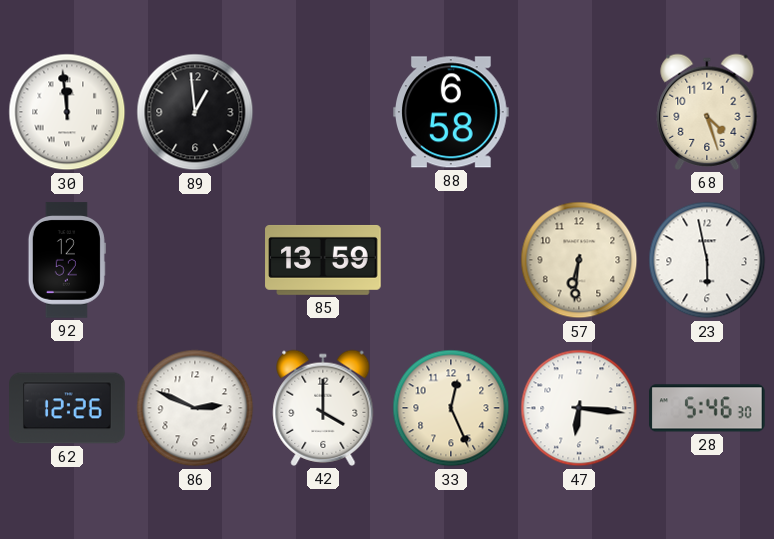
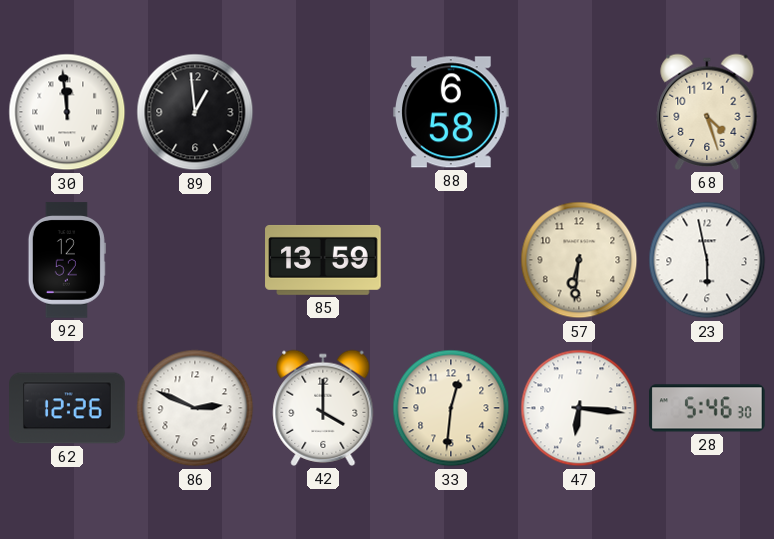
33: 12:26 -> 12:31 (451, 408)
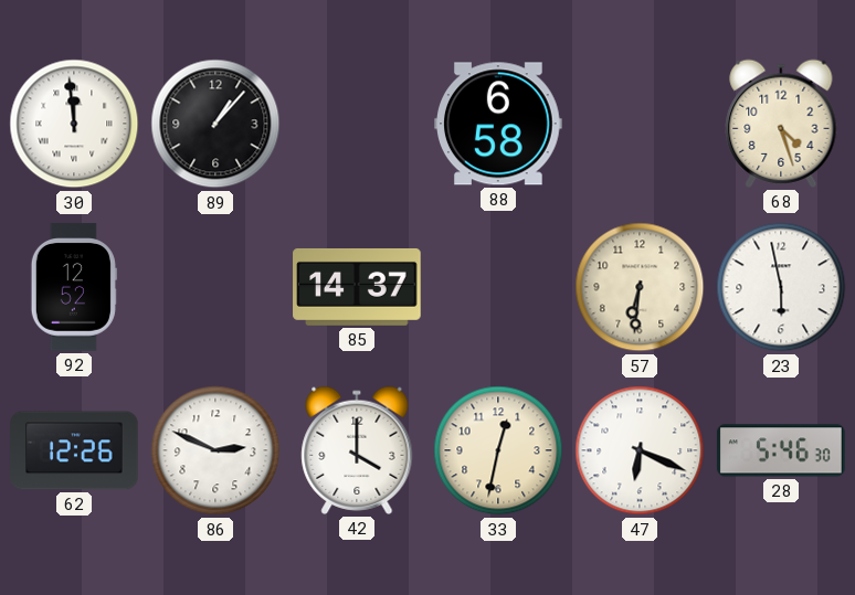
89: 12:59 -> 1:07 (215, 124)
85: 13:59 -> 14:37 (357, 287)
33: 12:31 -> 12:32 (498, 450)
47: 6:16 -> 6:19 (640, 450)
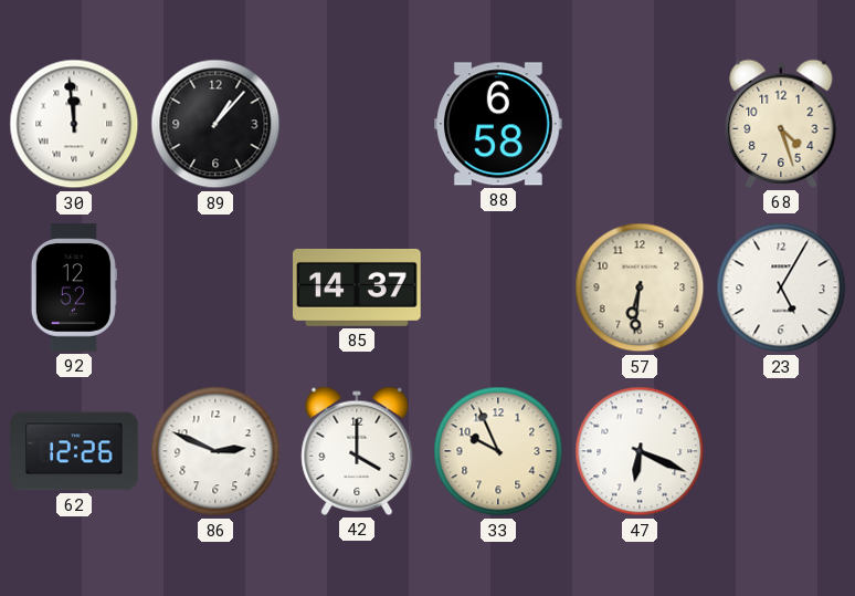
23: 5:58 -> 5:05 (781, 287)
33: 12:32 -> 9:56 (498, 451)
28: 5:46 -> none (781, 450)
